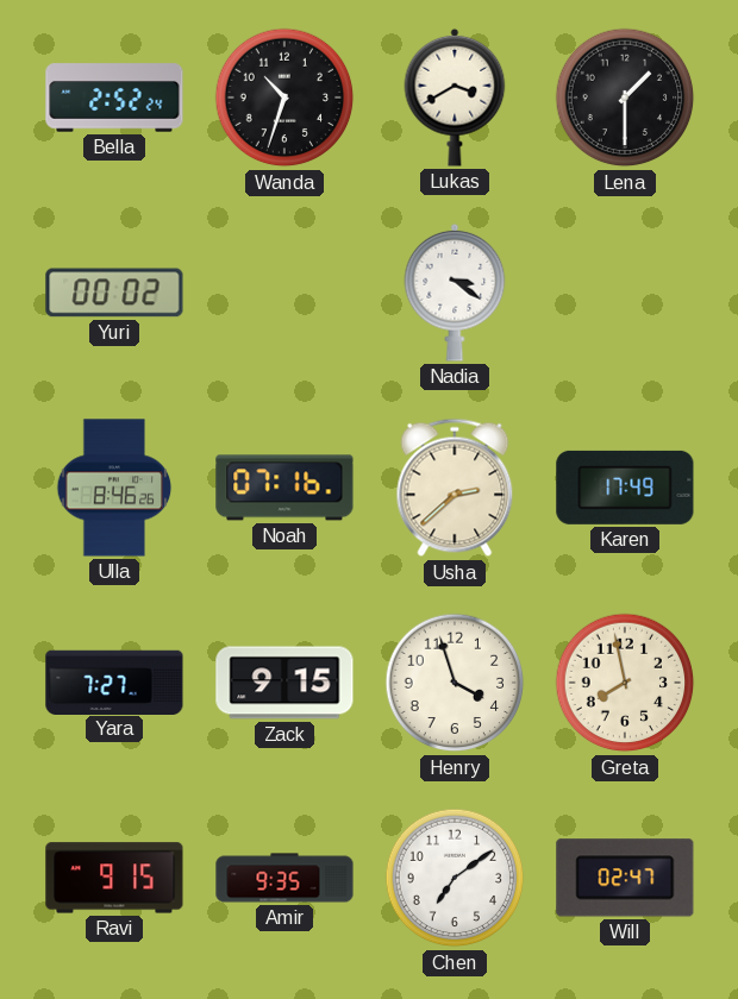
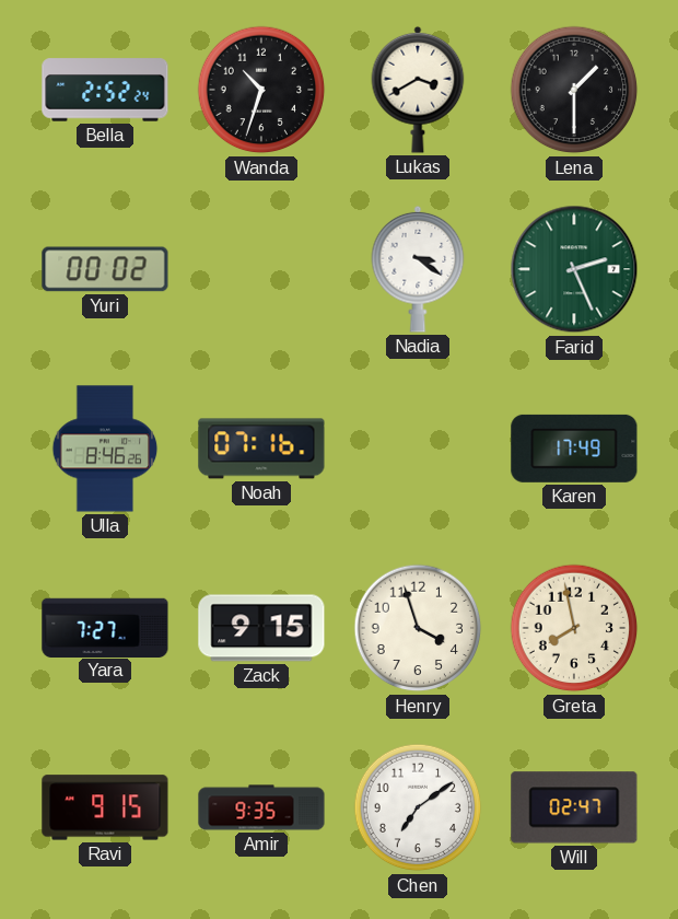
Farid: none -> 2:26 (574, 269)
Usha: 2:38 -> none (455, 488)
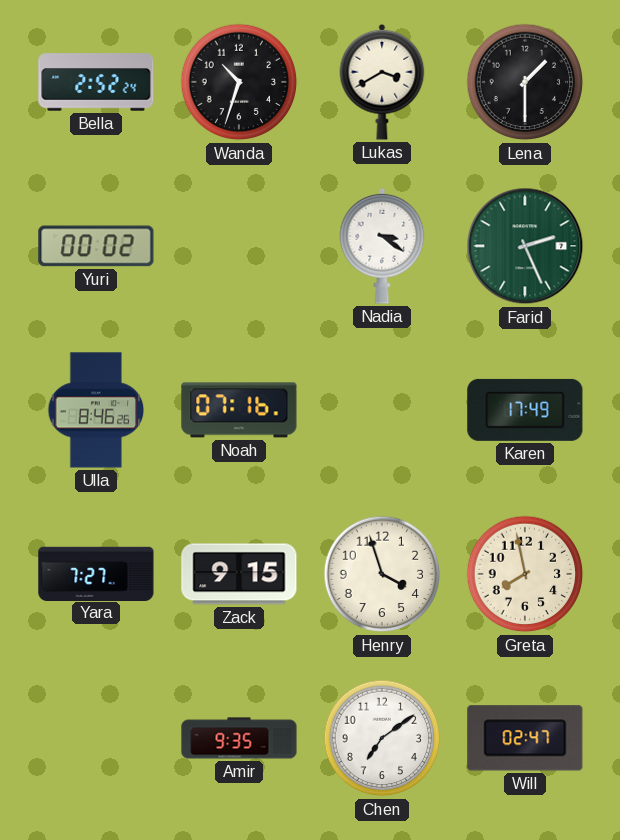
Ravi: 9:15 -> none (105, 807)
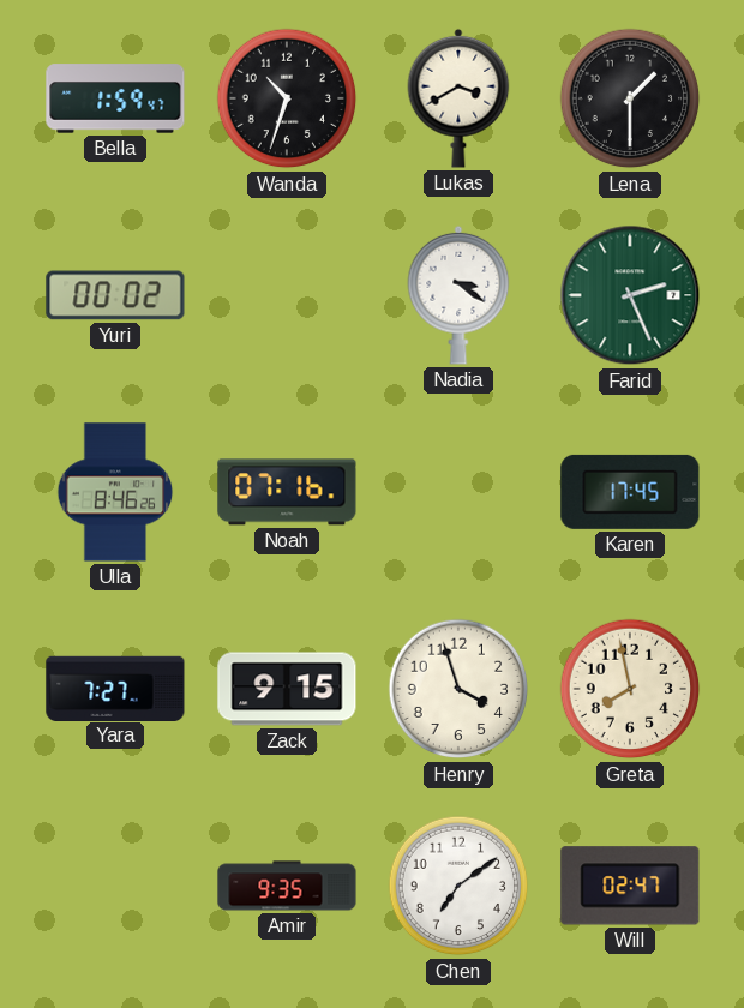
Bella: 2:52 -> 1:59 (115, 98)
Karen: 17:49 -> 17:45 (630, 492)
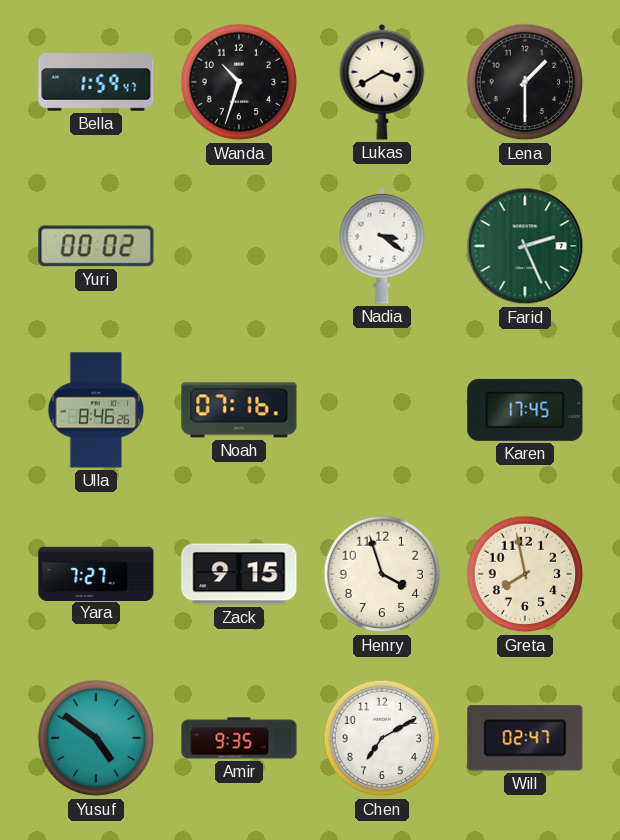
Yusuf: none -> 4:51 (96, 738)
Chen: 7:09 -> 7:10 (382, 738)
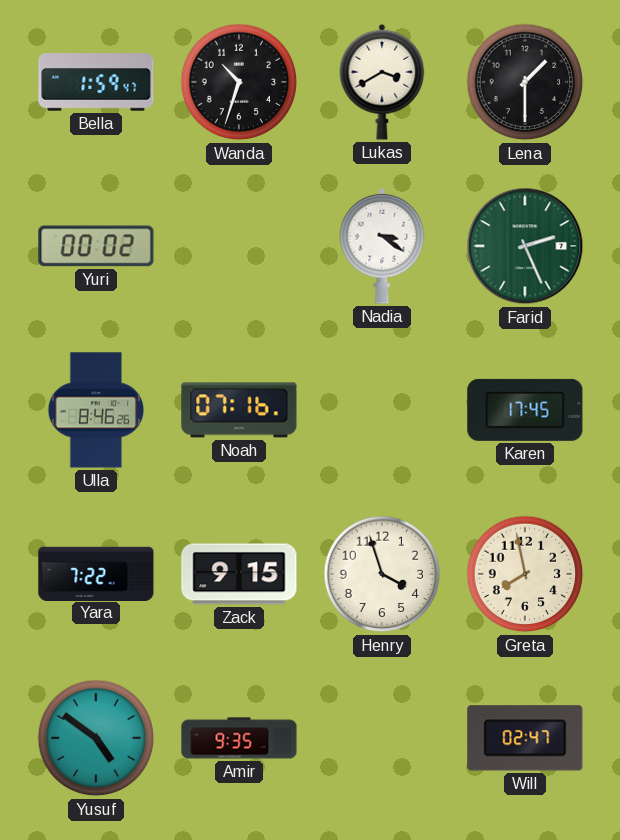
Yara: 7:27 -> 7:22 (96, 573)
Chen: 7:10 -> none (382, 738)
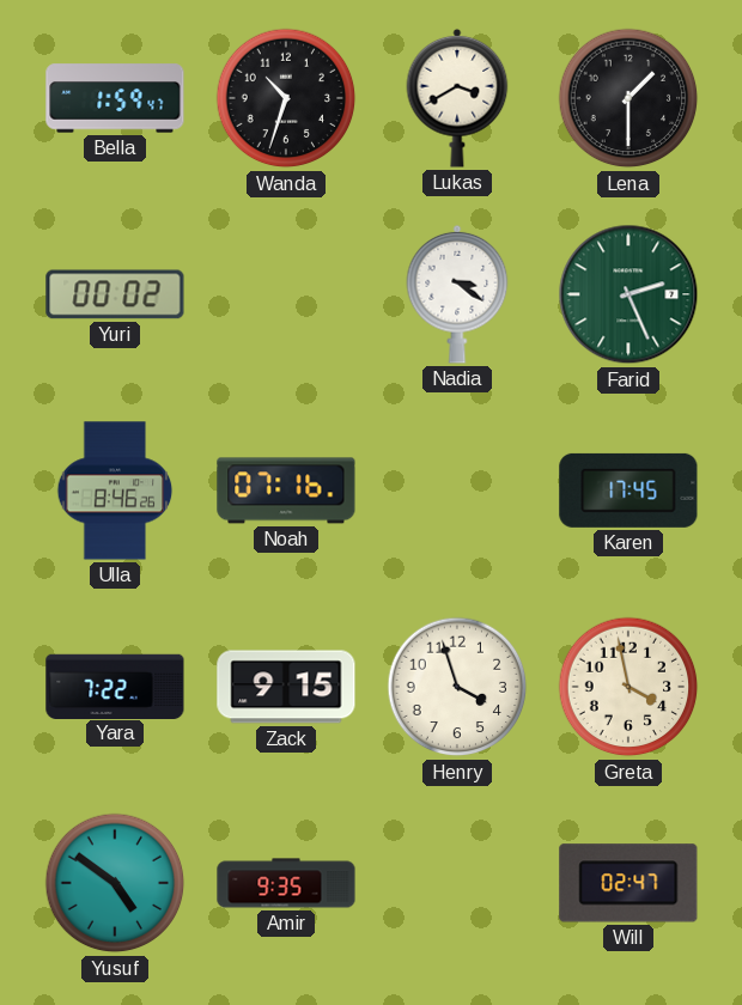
Greta: 7:58 -> 3:58 (628, 687)
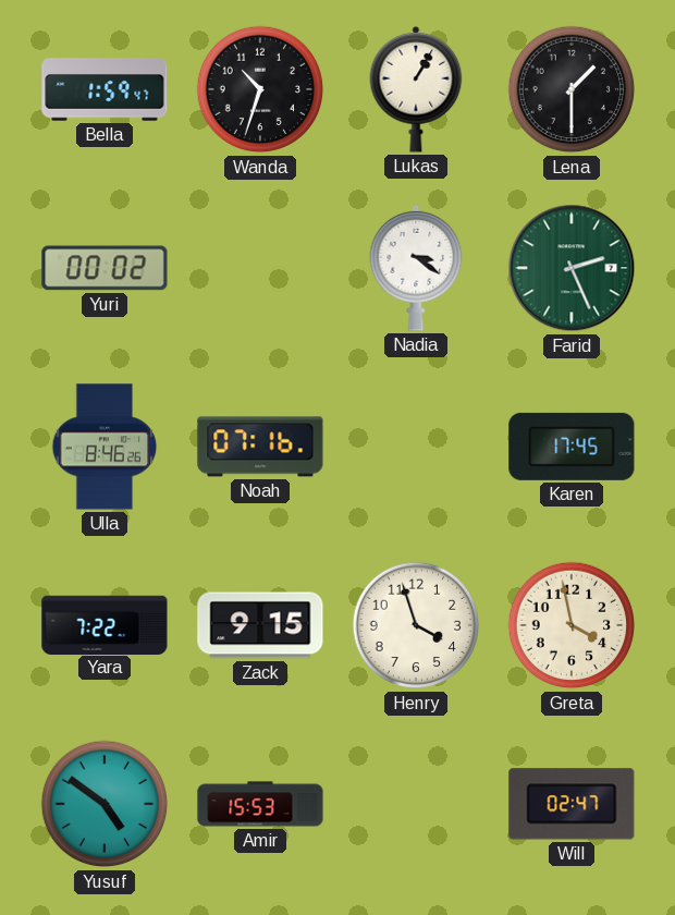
Lukas: 3:40 -> 1:05 (416, 89)
Amir: 9:35 -> 15:53 (260, 804)
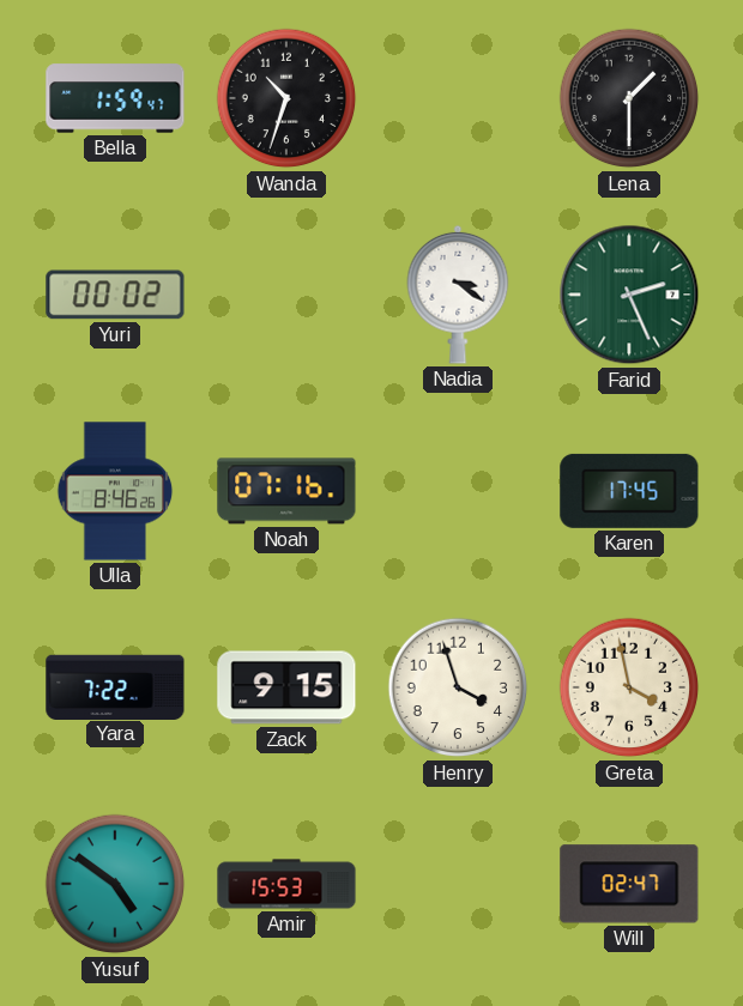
Lukas: 1:05 -> none (416, 89)
